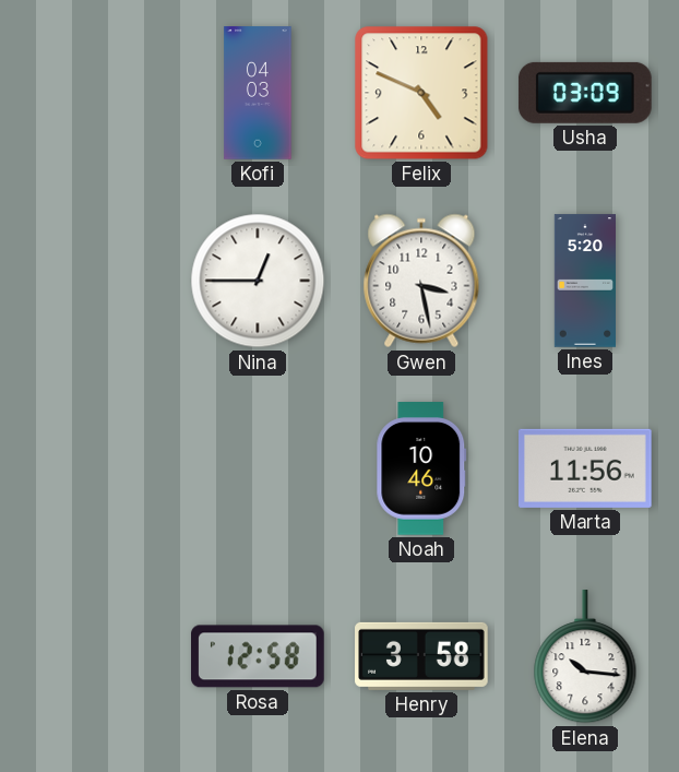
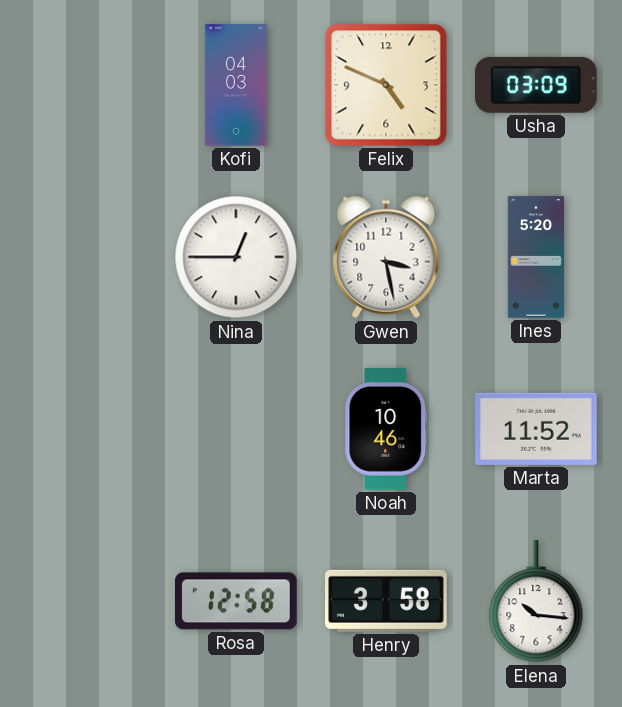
Marta: 11:56 -> 11:52 (537, 429)
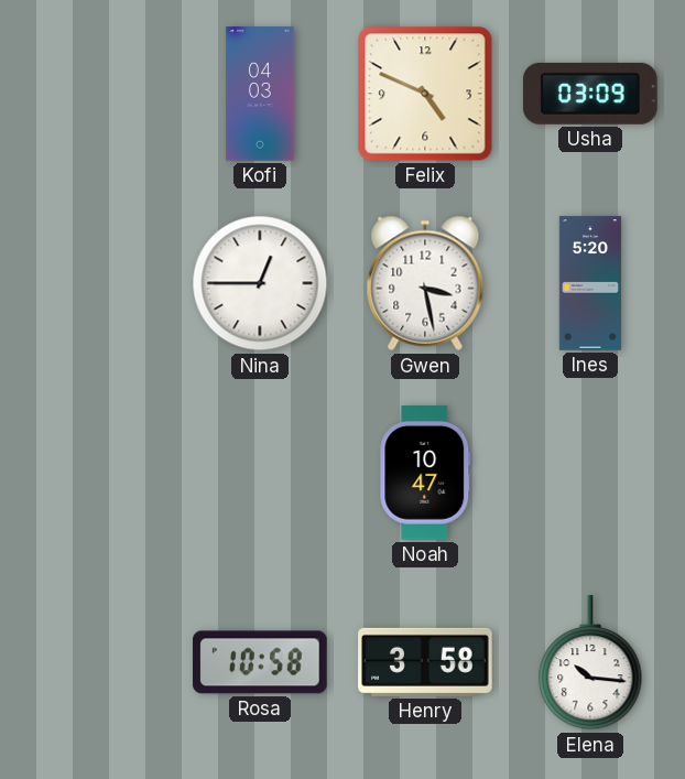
Noah: 10:46 -> 10:47 (425, 473)
Marta: 11:52 -> none (537, 429)
Rosa: 12:58 -> 10:58 (261, 662)
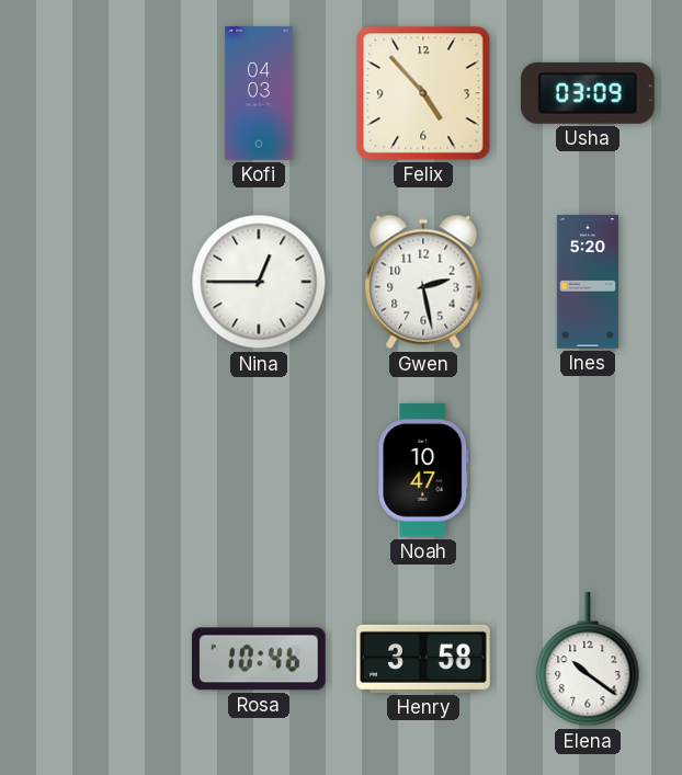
Felix: 4:49 -> 4:53 (423, 93)
Gwen: 3:28 -> 2:28 (423, 282)
Rosa: 10:58 -> 10:46 (260, 659)
Elena: 10:16 -> 10:21 (588, 660)
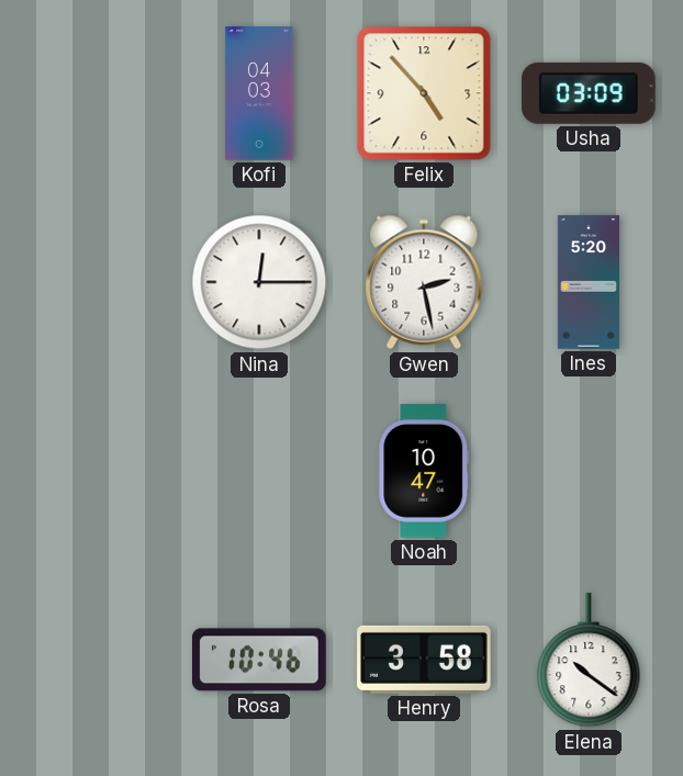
Nina: 12:45 -> 12:15 (259, 282)
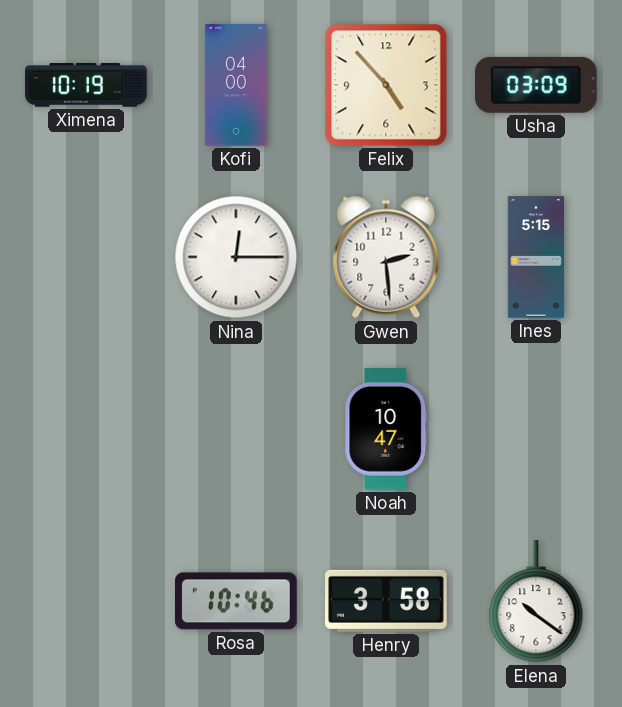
Ximena: none -> 10:19 (86, 85)
Kofi: 04:03 -> 04:00 (236, 85)
Gwen: 2:28 -> 2:29 (386, 257)
Ines: 5:20 -> 5:15 (535, 257)
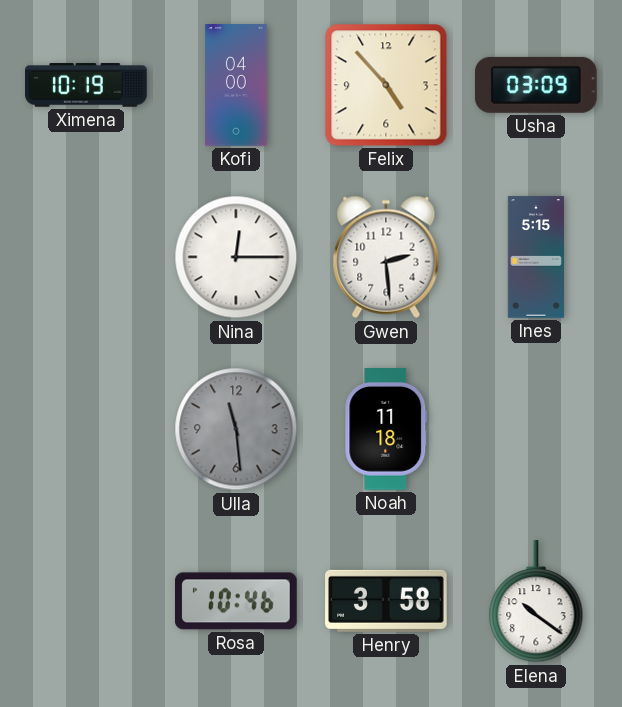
Ulla: none -> 11:29 (236, 429)
Noah: 10:47 -> 11:18 (386, 429)
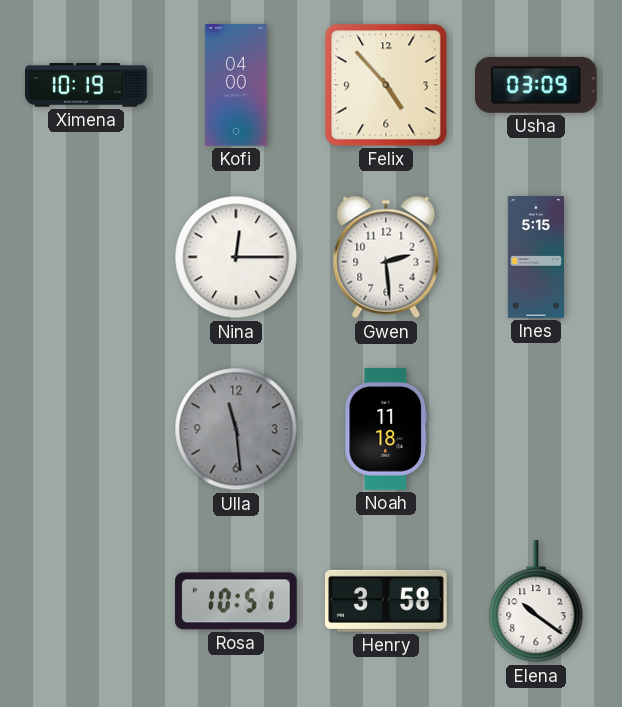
Rosa: 10:46 -> 10:51 (237, 601)
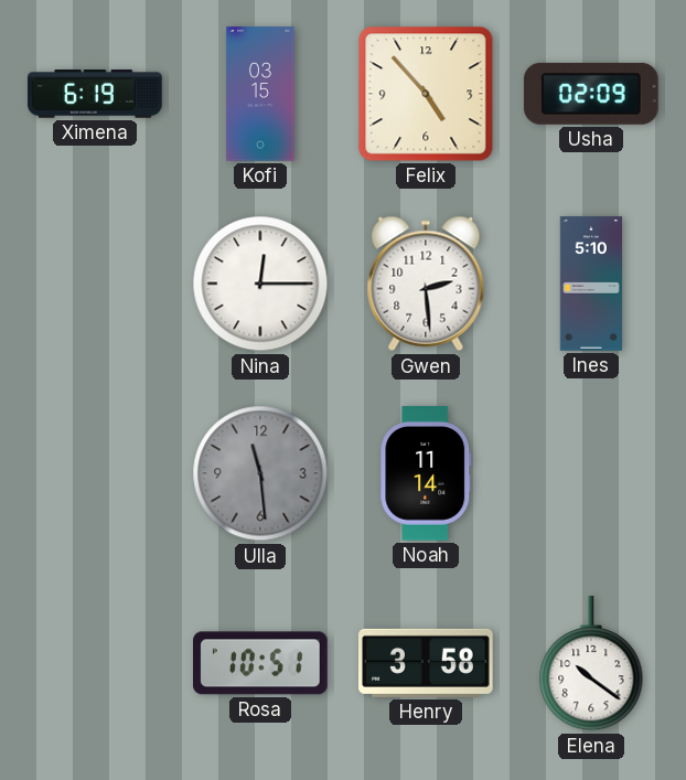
Ximena: 10:19 -> 6:19 (95, 94)
Kofi: 04:00 -> 03:15 (260, 94)
Usha: 03:09 -> 02:09 (591, 94)
Ines: 5:15 -> 5:10 (590, 284)
Noah: 11:18 -> 11:14 (426, 473)
